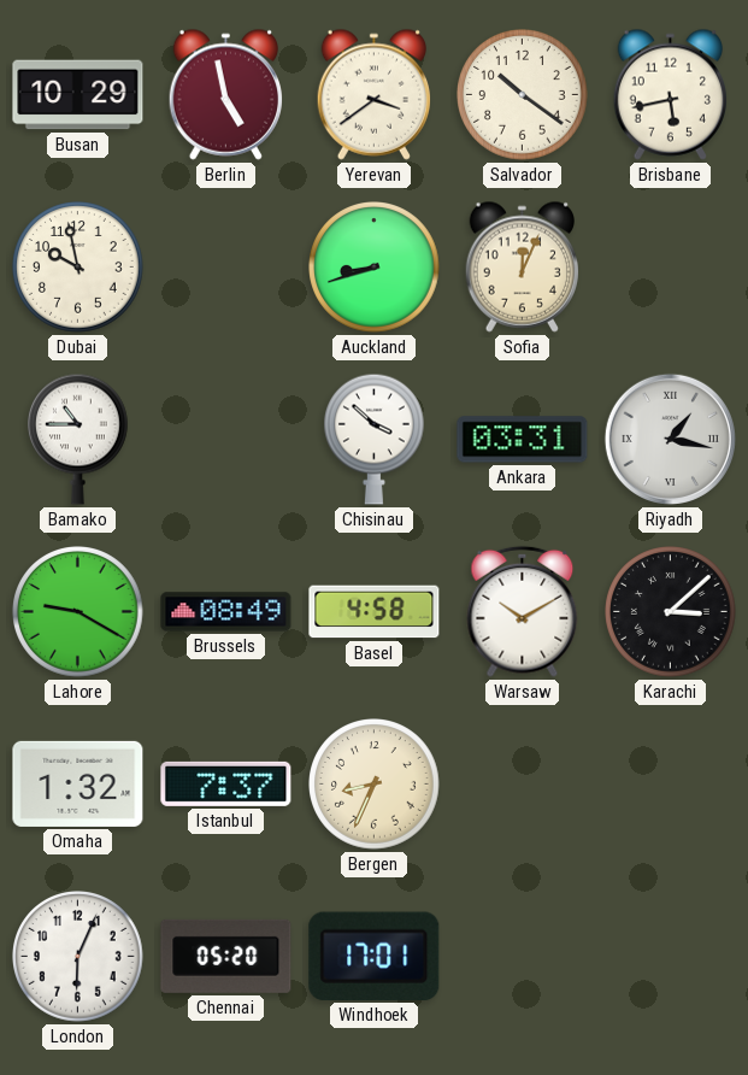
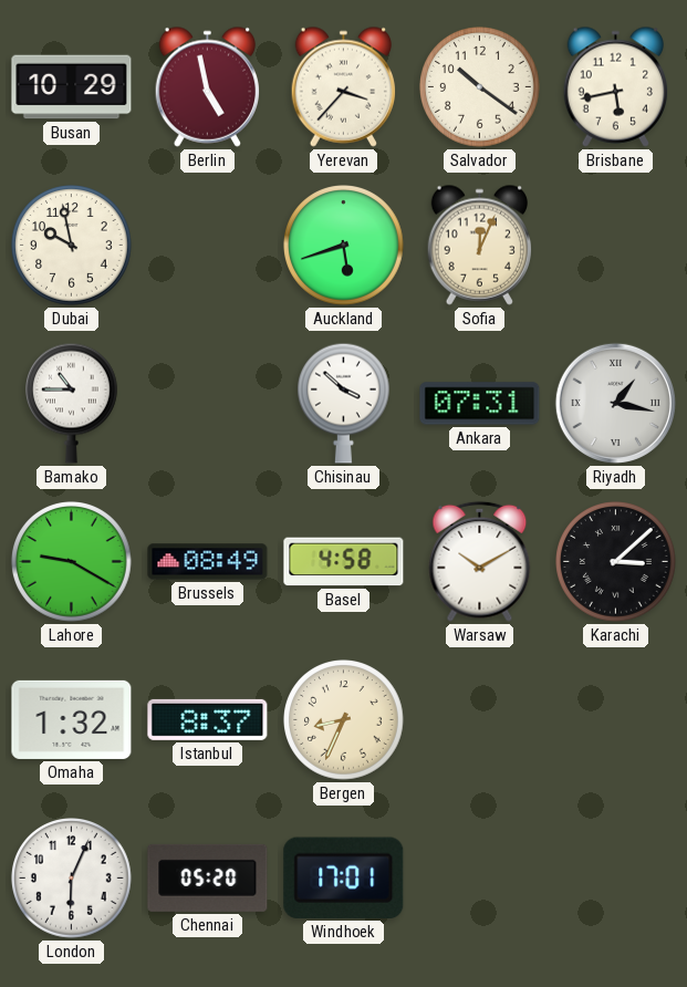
Yerevan: 3:39 -> 3:37 (343, 86)
Auckland: 8:42 -> 5:42 (344, 246)
Ankara: 03:31 -> 07:31 (480, 404)
Istanbul: 7:37 -> 8:37 (208, 719)
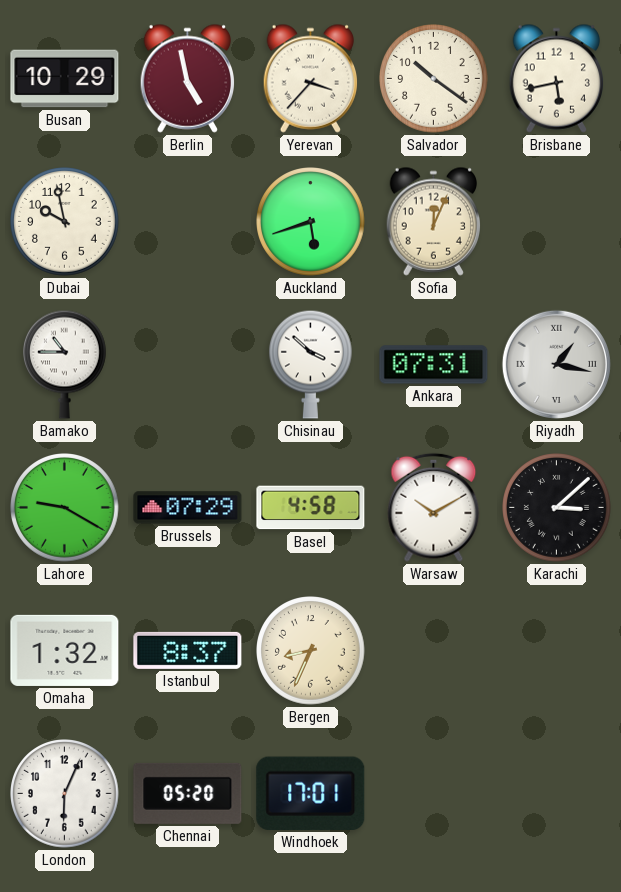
Brussels: 08:49 -> 07:29 (188, 508)
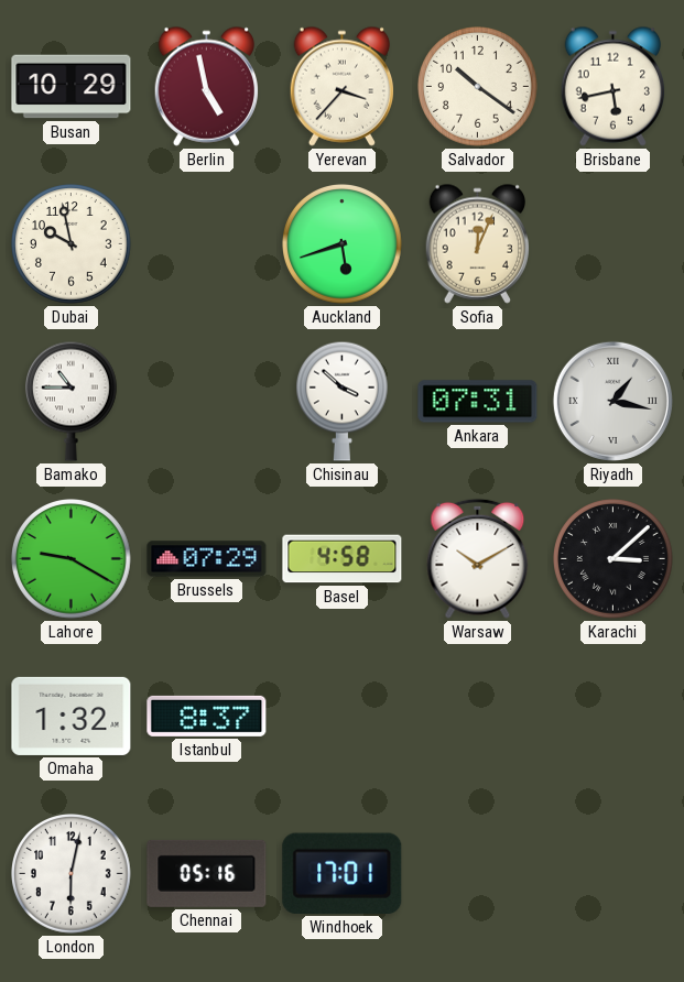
Bergen: 8:34 -> none (311, 651)
London: 6:04 -> 6:02 (72, 874)
Chennai: 05:20 -> 05:16 (207, 873)
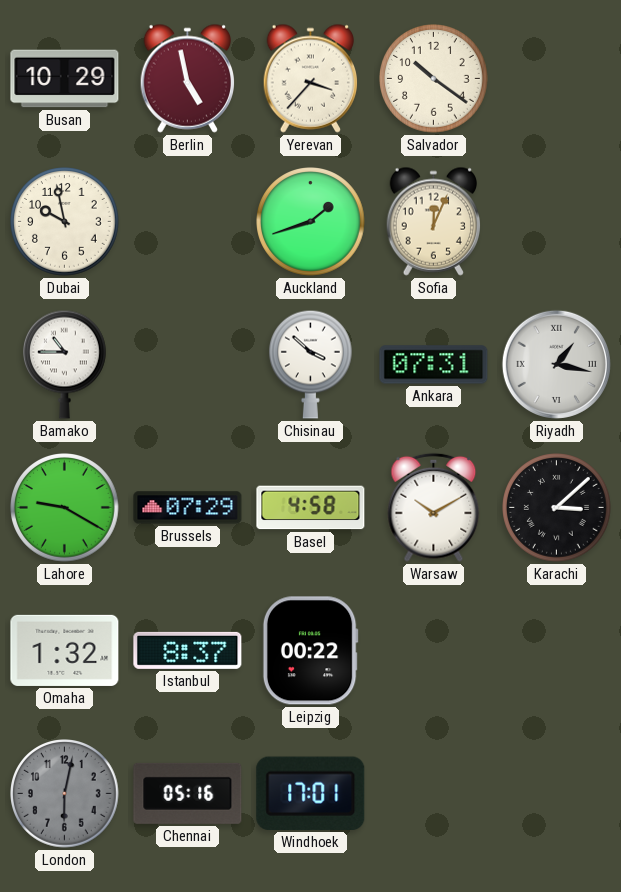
Brisbane: 5:43 -> none (612, 86)
Auckland: 5:42 -> 1:42 (311, 222)
Leipzig: none -> 00:22 (310, 651)
London dial: white -> grey (65, 794)
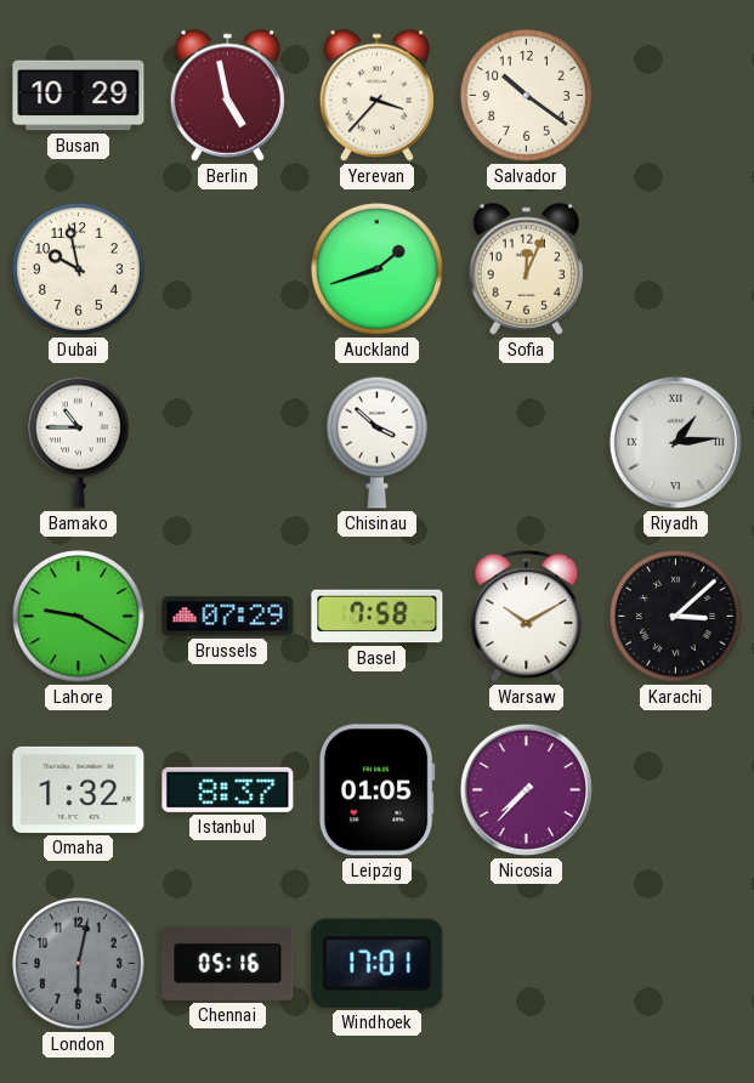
Ankara: 07:31 -> none (434, 365)
Riyadh: 1:17 -> 1:14 (675, 442)
Basel: 4:58 -> 7:58 (378, 617)
Leipzig: 00:22 -> 01:05 (376, 790)
Nicosia: none -> 7:37 (526, 789)
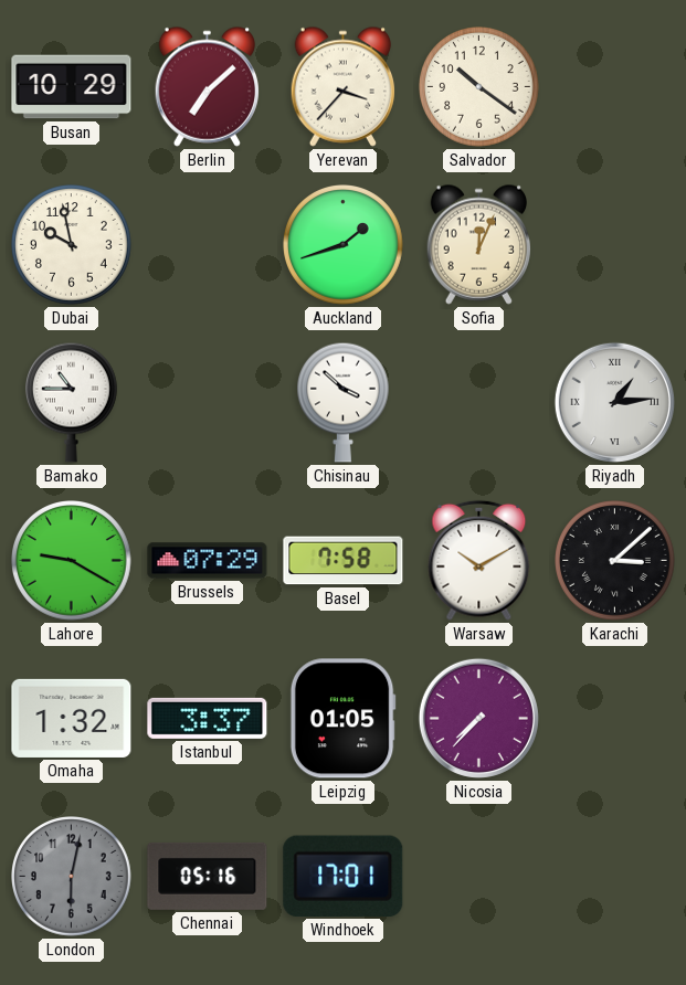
Berlin: 4:58 -> 7:08 (207, 86)
Istanbul: 8:37 -> 3:37 (208, 718)
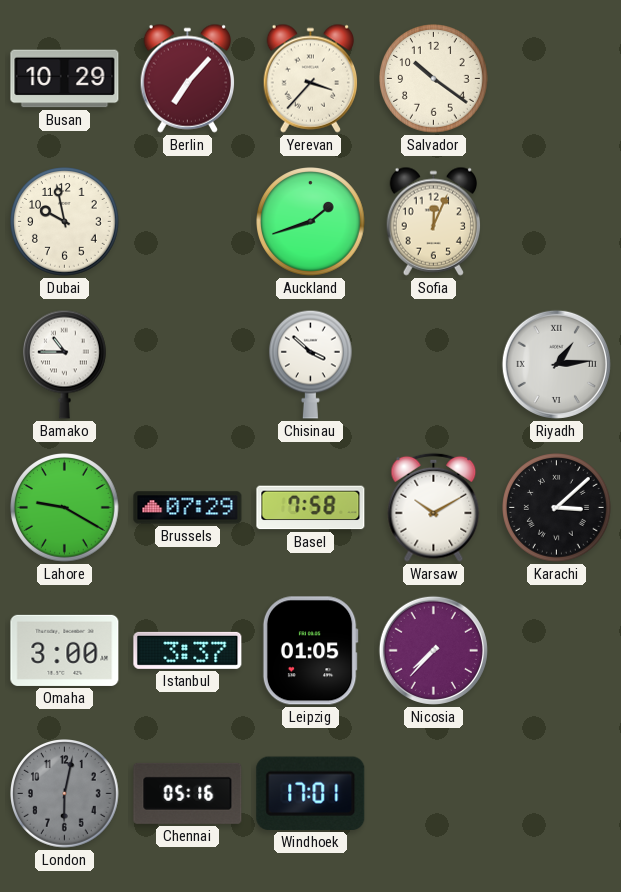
Berlin: 7:08 -> 7:07 (187, 78)
Omaha: 1:32 -> 3:00 (65, 650)
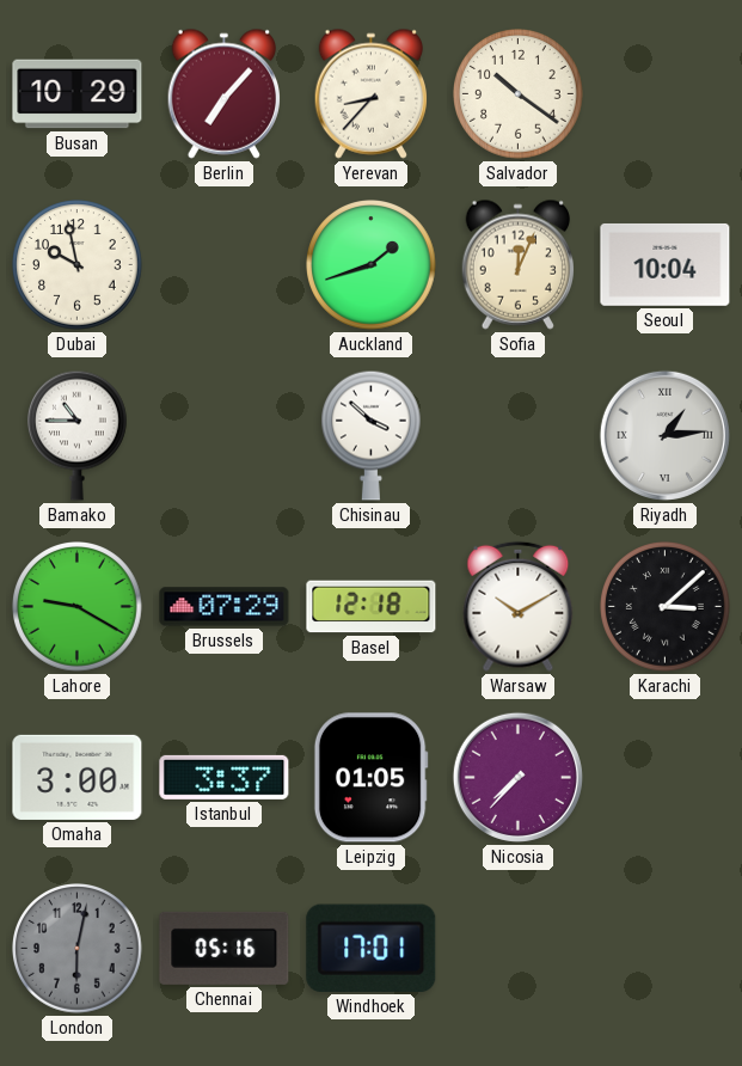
Yerevan: 3:37 -> 8:37 (370, 93)
Seoul: none -> 10:04 (666, 264)
Basel: 7:58 -> 12:18 (372, 607)
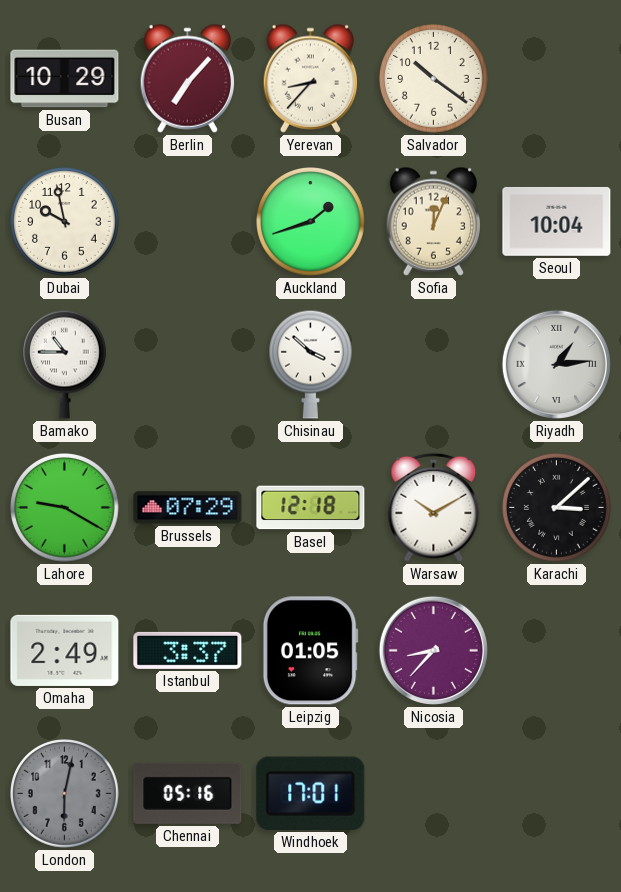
Omaha: 3:00 -> 2:49 (65, 650)
Nicosia: 7:37 -> 8:37 (433, 650)
